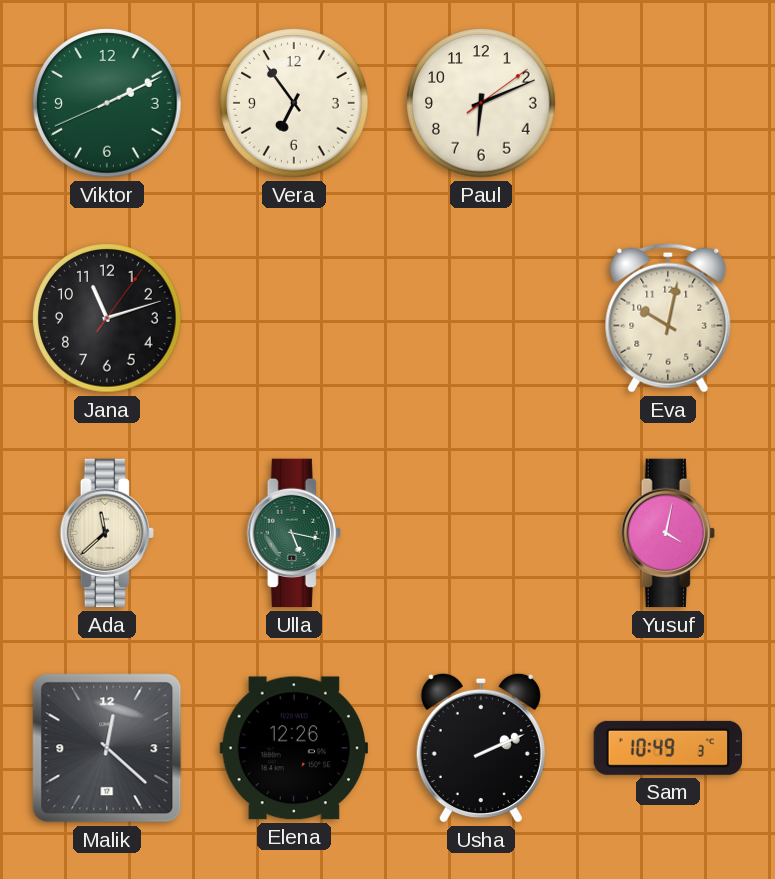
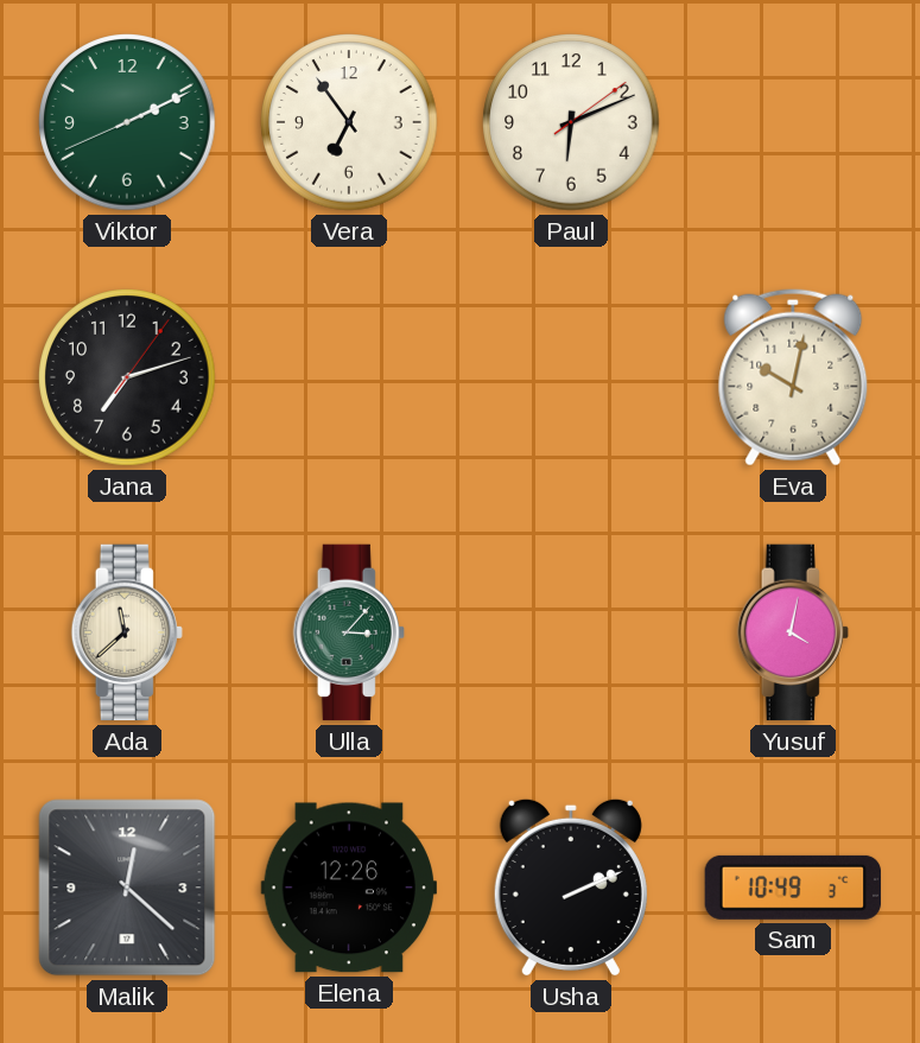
Jana: 11:12 -> 7:12 (127, 377)
Ulla: 5:17 -> 3:07 (349, 632)
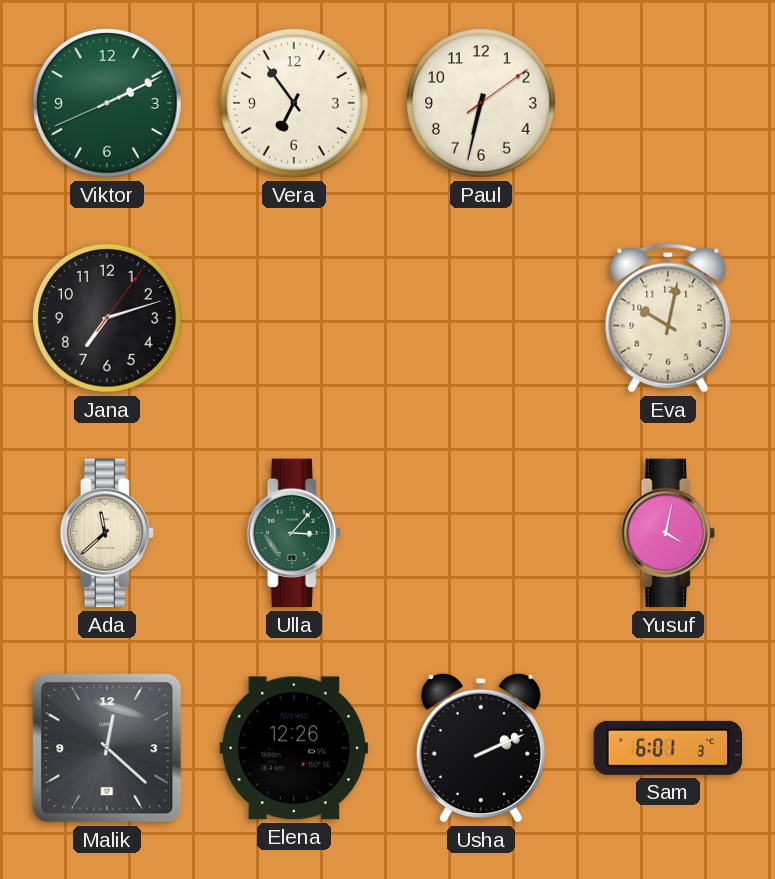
Paul: 6:11 -> 6:32 (481, 103)
Sam: 10:49 -> 6:01 (667, 748)
